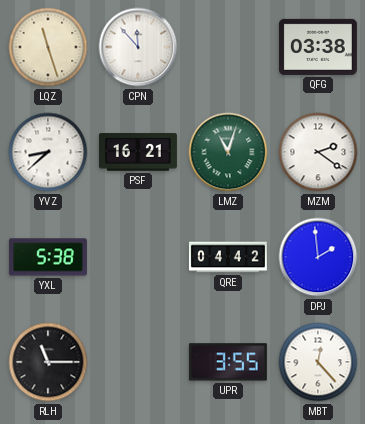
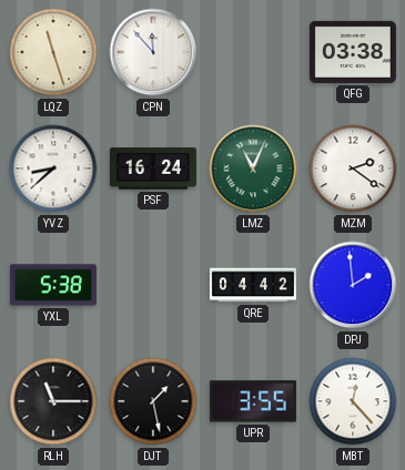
PSF: 16:21 -> 16:24 (153, 168)
LMZ: 11:03 -> 11:04 (253, 168)
DJT: none -> 1:28 (153, 401)
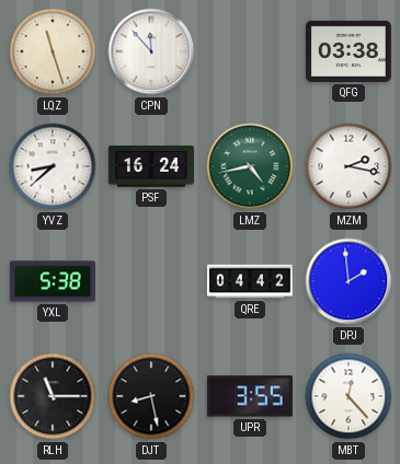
LMZ: 11:04 -> 4:43 (250, 166)
MZM: 2:21 -> 2:17 (348, 166)
DJT: 1:28 -> 8:28 (151, 396)
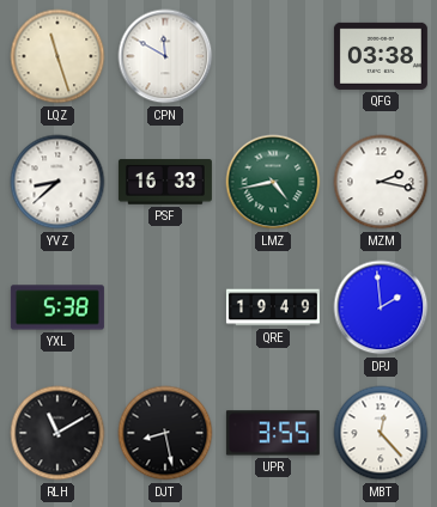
CPN: 11:53 -> 11:50 (165, 56)
PSF: 16:24 -> 16:33 (165, 182)
QRE: 04:42 -> 19:49 (273, 307)
RLH: 11:15 -> 11:10 (57, 433)
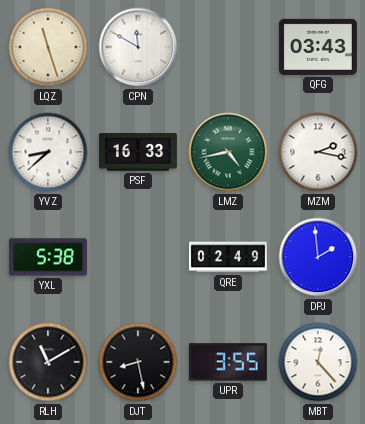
QFG: 03:38 -> 03:43 (318, 47)
QRE: 19:49 -> 02:49 (228, 257)
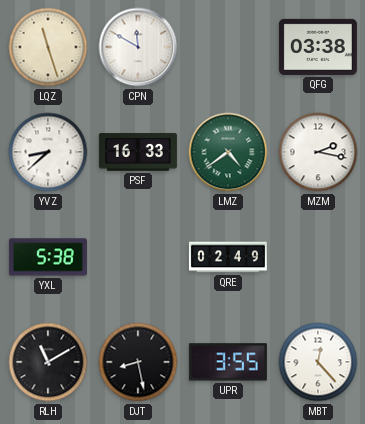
QFG: 03:43 -> 03:38 (318, 47)
LMZ: 4:43 -> 4:39 (228, 152)
DPJ: 1:59 -> none (318, 257)
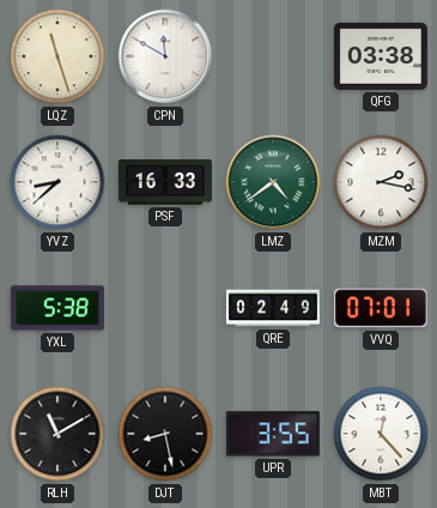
VVQ: none -> 07:01 (381, 308)
